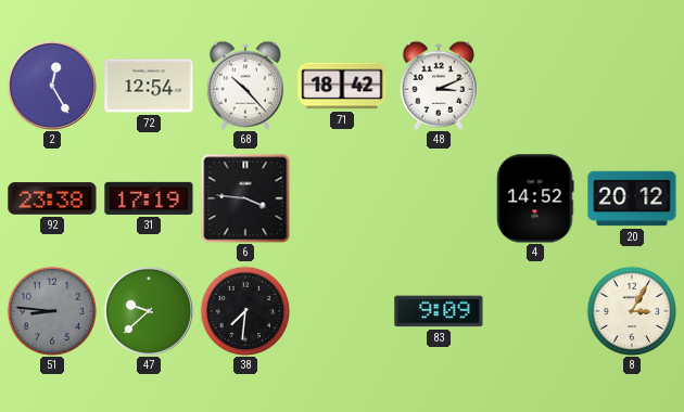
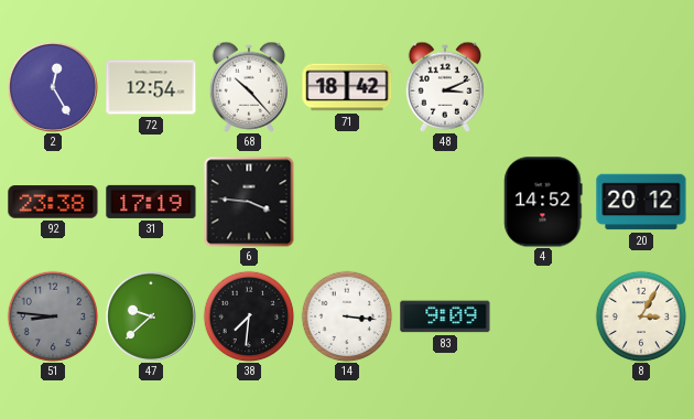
14: none -> 3:16 (347, 316)
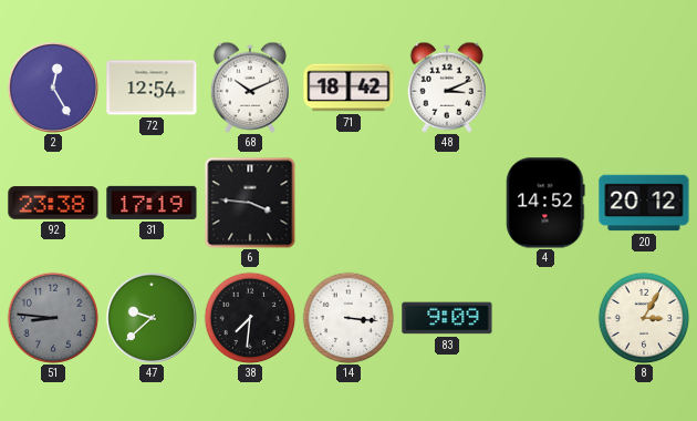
68: 10:23 -> 10:11 (249, 88)
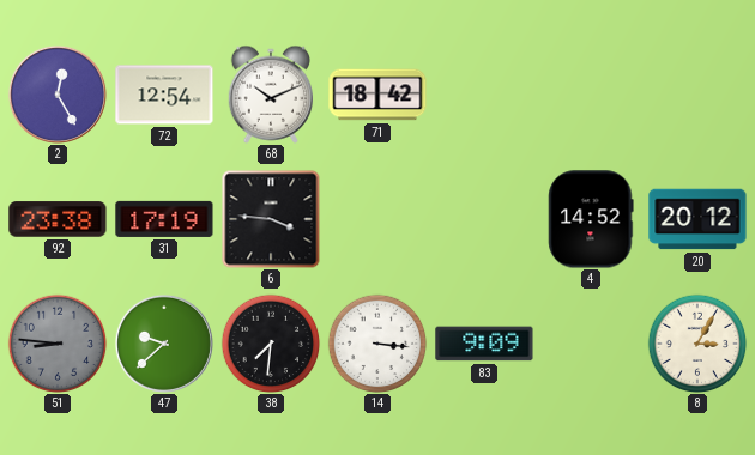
48: 3:11 -> none (446, 88)
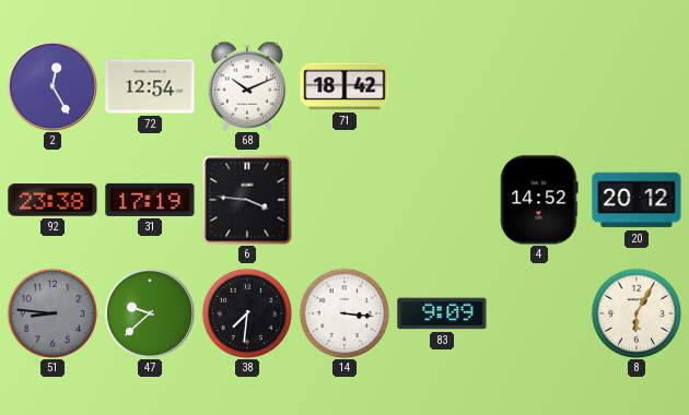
8: 3:05 -> 6:05 (637, 313)
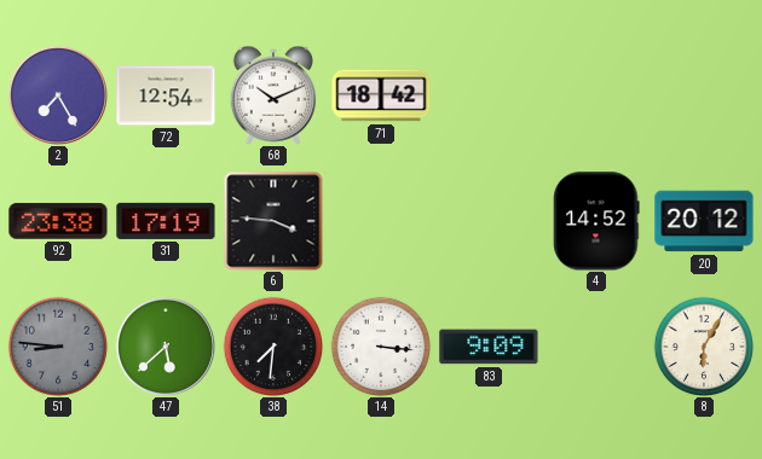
2: 12:25 -> 7:25 (58, 95)
47: 9:38 -> 5:38 (166, 347)
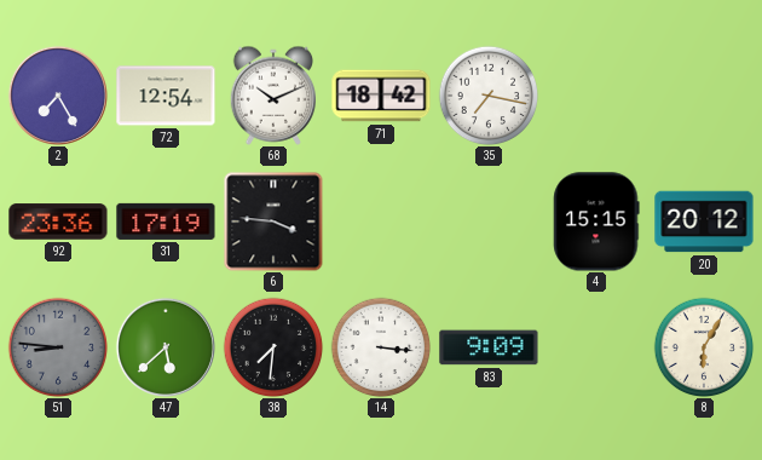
35: none -> 7:17 (489, 96)
92: 23:38 -> 23:36 (58, 222)
4: 14:52 -> 15:15 (596, 222)
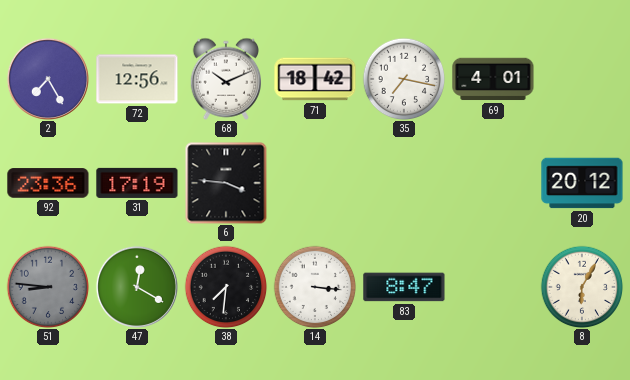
72: 12:54 -> 12:56 (137, 79)
69: none -> 4:01 (493, 79)
4: 15:15 -> none (596, 222)
47: 5:38 -> 12:20 (137, 287)
83: 9:09 -> 8:47 (404, 287)
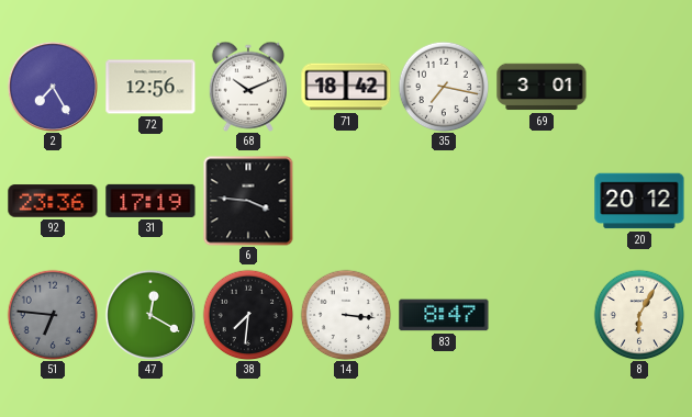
69: 4:01 -> 3:01 (542, 87)
51: 8:46 -> 6:46 (53, 315)
